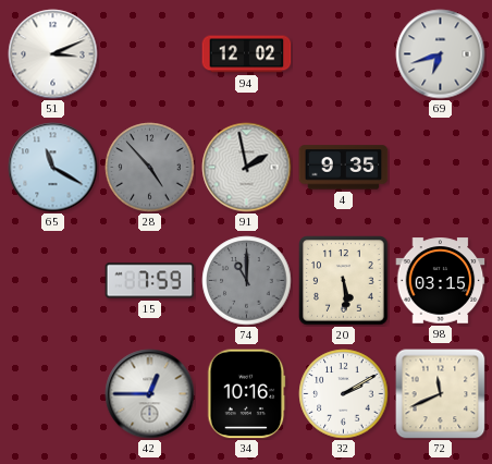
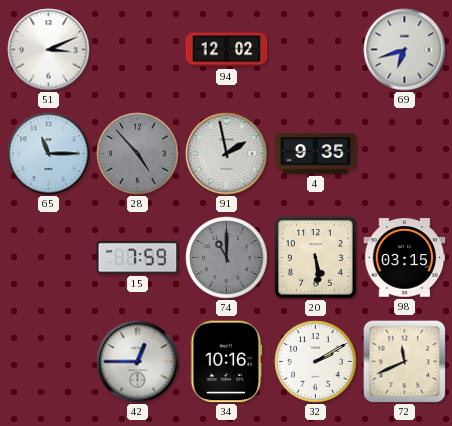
65: 11:20 -> 11:15 (49, 154)
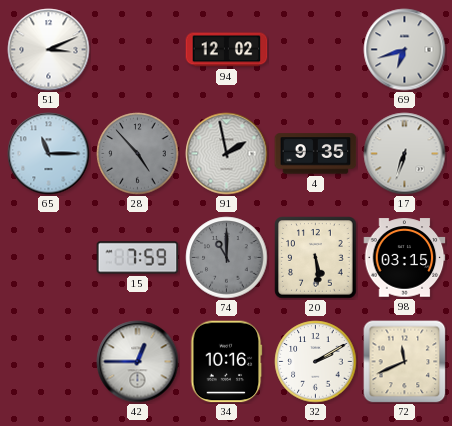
17: none -> 6:33 (405, 154)
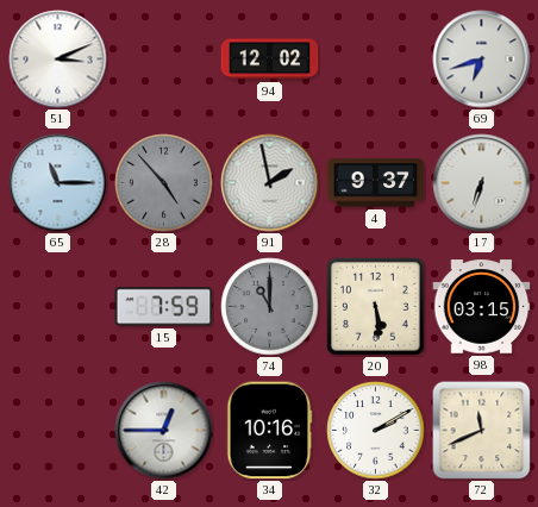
4: 9:35 -> 9:37 (376, 183)
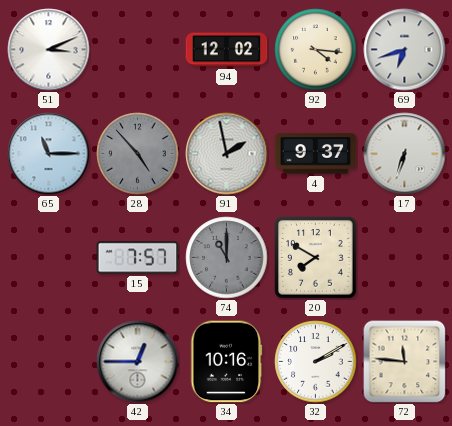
92: none -> 4:16 (316, 50)
15: 7:59 -> 7:57 (138, 258)
20: 5:29 -> 7:50 (316, 258)
98: 03:15 -> none (482, 307)
72: 11:41 -> 11:46 (405, 362)
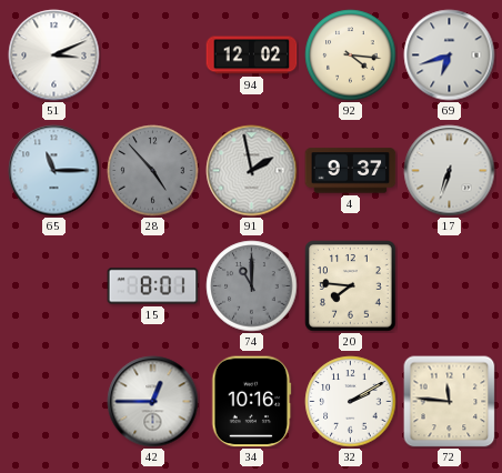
15: 7:57 -> 8:01 (153, 286)
20: 7:50 -> 7:46 (351, 286)
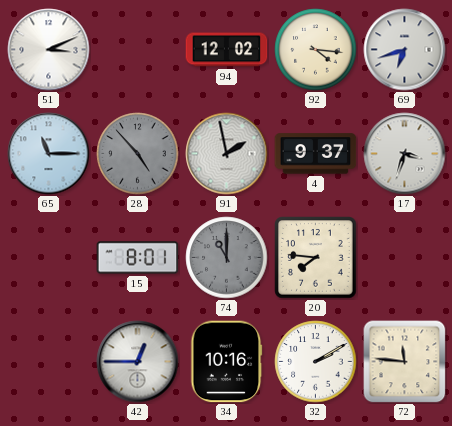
17: 6:33 -> 3:33 (405, 154)
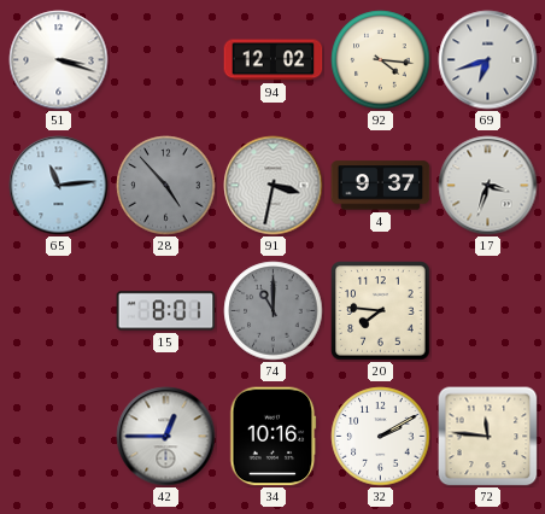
51: 3:11 -> 3:18 (59, 60)
65: 11:15 -> 11:14 (59, 186)
91: 1:58 -> 3:32 (274, 186)
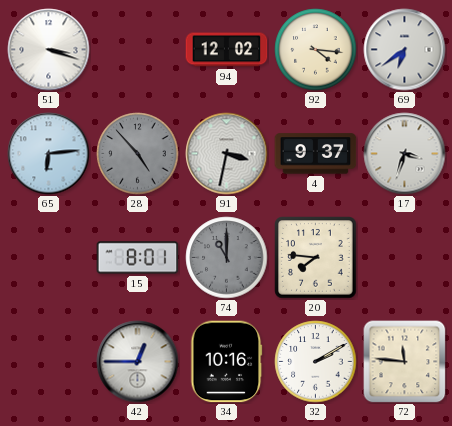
69: 6:42 -> 6:39 (405, 50)
65: 11:14 -> 6:14 (49, 154)
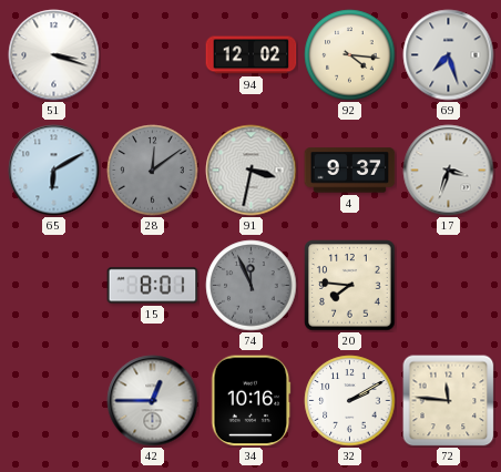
69: 6:39 -> 7:27 (449, 55)
65: 6:14 -> 6:10 (54, 171)
28: 4:53 -> 12:09 (153, 171)
74: 11:00 -> 11:56 (252, 286)
